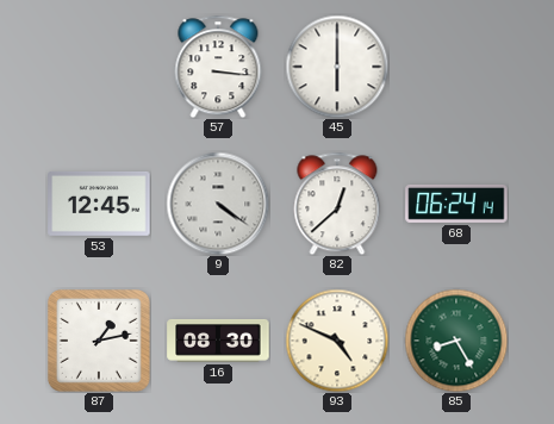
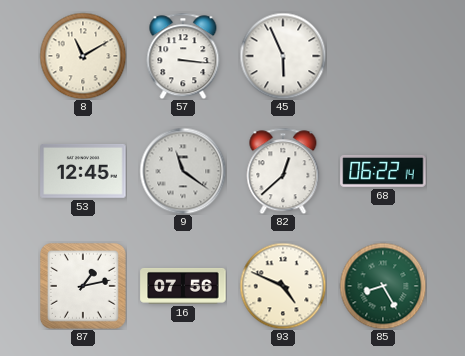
8: none -> 11:10 (83, 56)
45: 6:00 -> 5:56 (283, 56)
9: 4:21 -> 11:21 (183, 171)
68: 06:24 -> 06:22 (383, 172)
16: 08:30 -> 07:56 (183, 286)
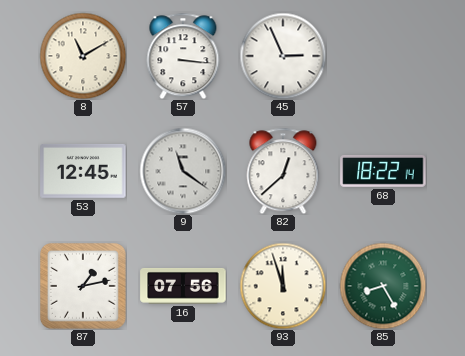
45: 5:56 -> 2:56 (283, 56)
68: 06:22 -> 18:22 (383, 172)
93: 4:49 -> 11:57 (283, 286)
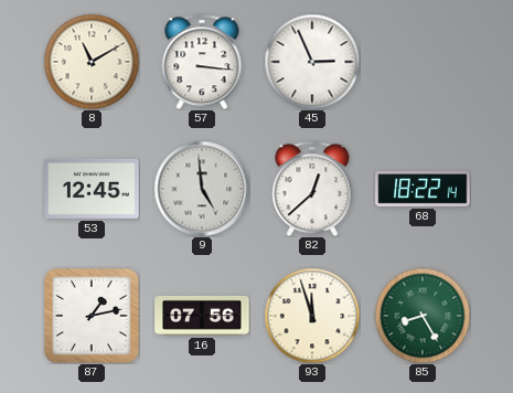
9: 11:21 -> 4:59 (202, 189)
